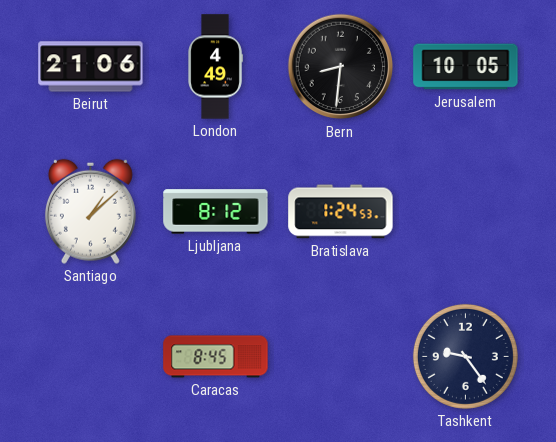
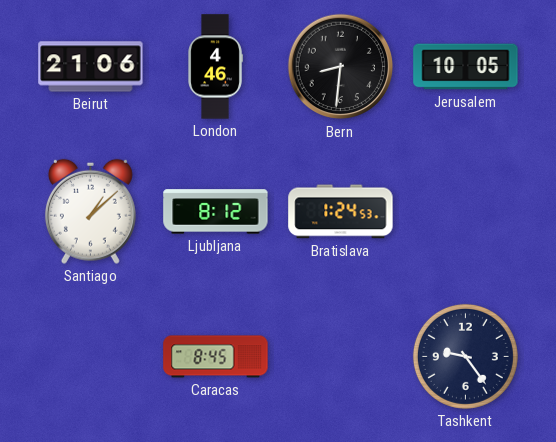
London: 4:49 -> 4:46 (215, 67)
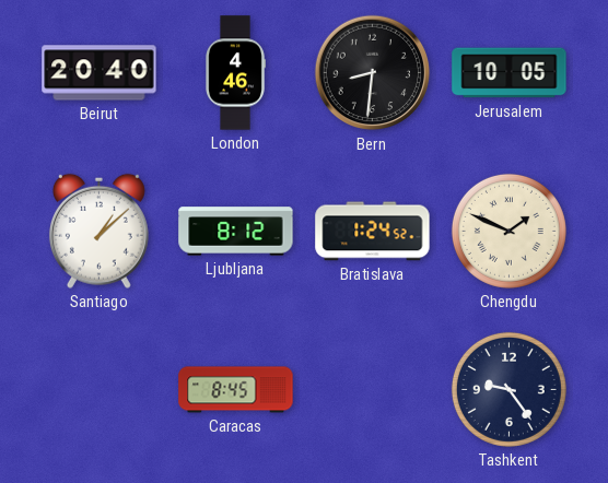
Beirut: 21:06 -> 20:40 (100, 73)
Bratislava: 1:24:53 -> 1:24:52 (373, 232)
Chengdu: none -> 1:49 (508, 231)
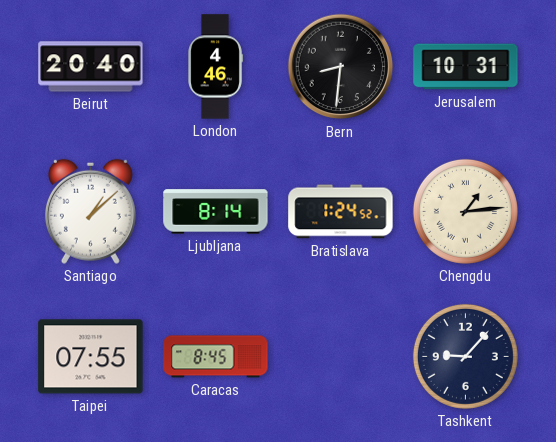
Jerusalem: 10:05 -> 10:31 (466, 67)
Ljubljana: 8:12 -> 8:14 (216, 212)
Chengdu: 1:49 -> 1:14 (465, 211)
Taipei: none -> 07:55 (91, 357)
Tashkent: 9:24 -> 9:07 (465, 356)
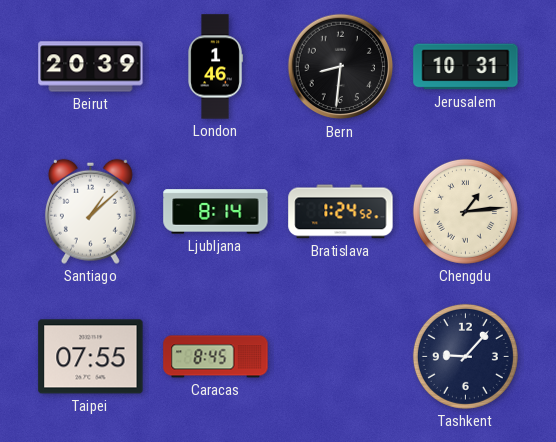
Beirut: 20:40 -> 20:39 (91, 67)
London: 4:46 -> 1:46 (215, 67)
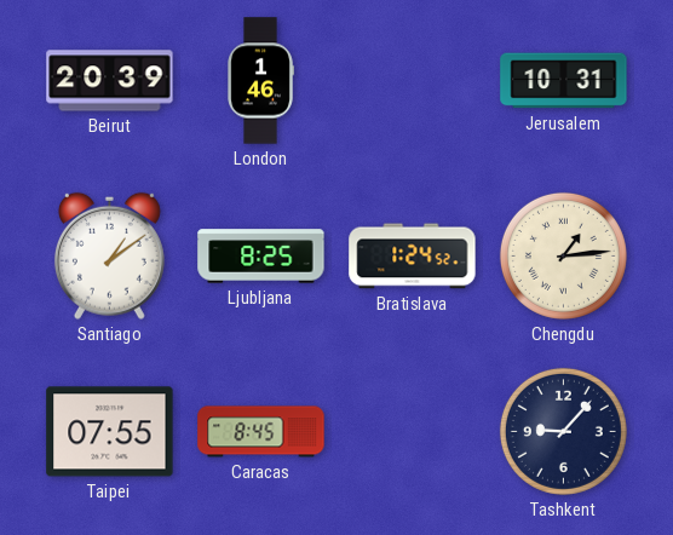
Bern: 8:31 -> none (341, 67)
Santiago: 1:08 -> 1:09 (109, 255)
Ljubljana: 8:14 -> 8:25 (261, 257)
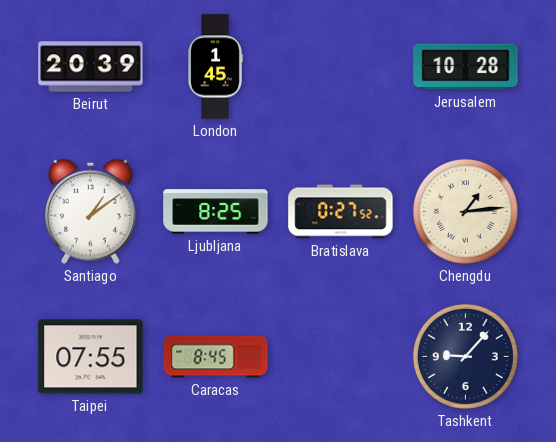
London: 1:46 -> 1:45 (215, 67)
Jerusalem: 10:31 -> 10:28 (466, 67)
Bratislava: 1:24 -> 0:27 (341, 212)
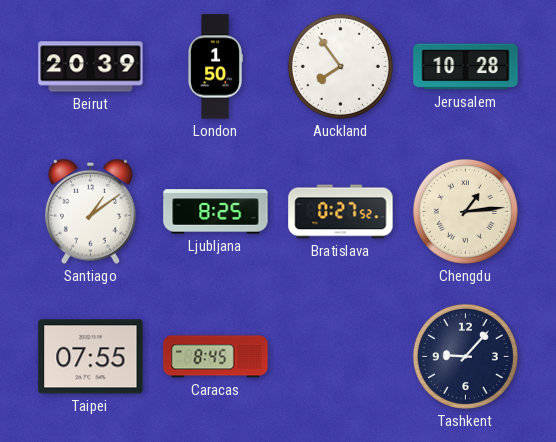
London: 1:45 -> 1:50 (215, 67)
Auckland: none -> 7:54 (340, 66)
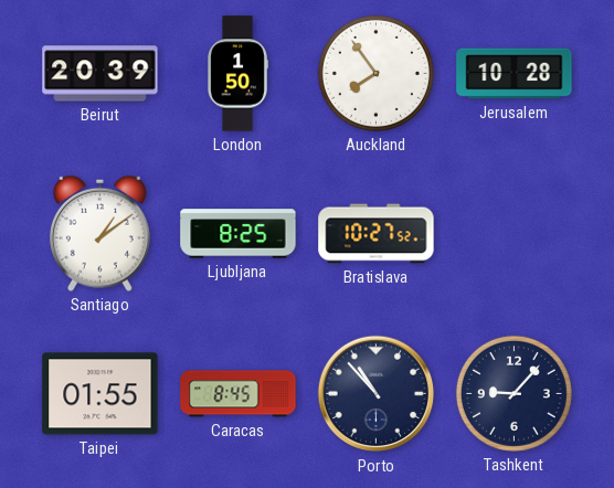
Bratislava: 0:27 -> 10:27 (377, 234)
Chengdu: 1:14 -> none (465, 211)
Taipei: 07:55 -> 01:55 (100, 394)
Porto: none -> 10:53 (377, 394)
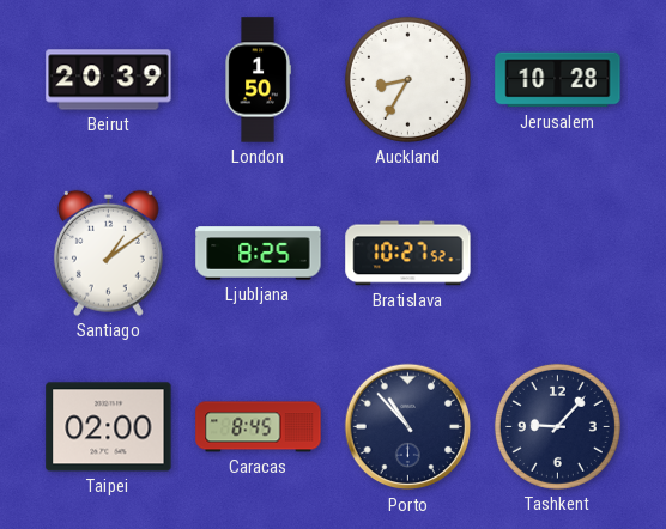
Auckland: 7:54 -> 8:35 (407, 79)
Taipei: 01:55 -> 02:00 (109, 427)
